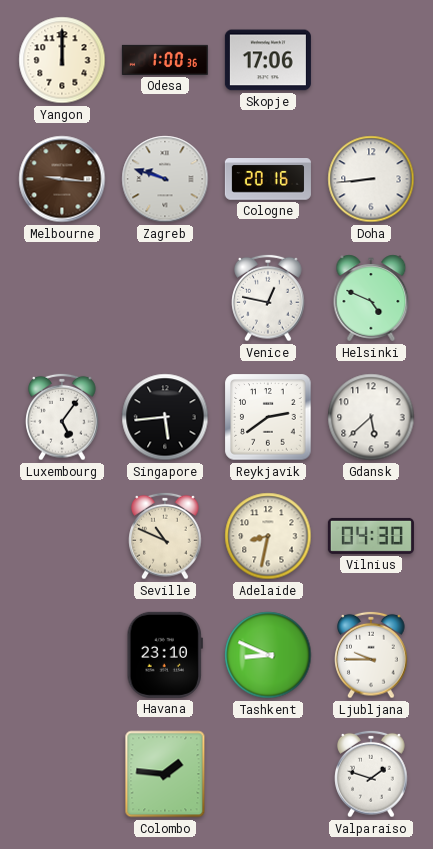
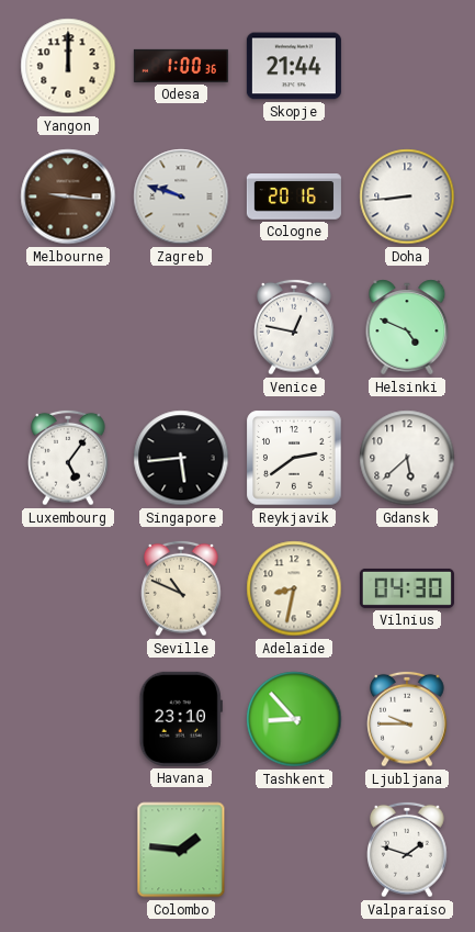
Skopje: 17:06 -> 21:44 (294, 66)
Tashkent: 8:49 -> 8:53 (294, 719)
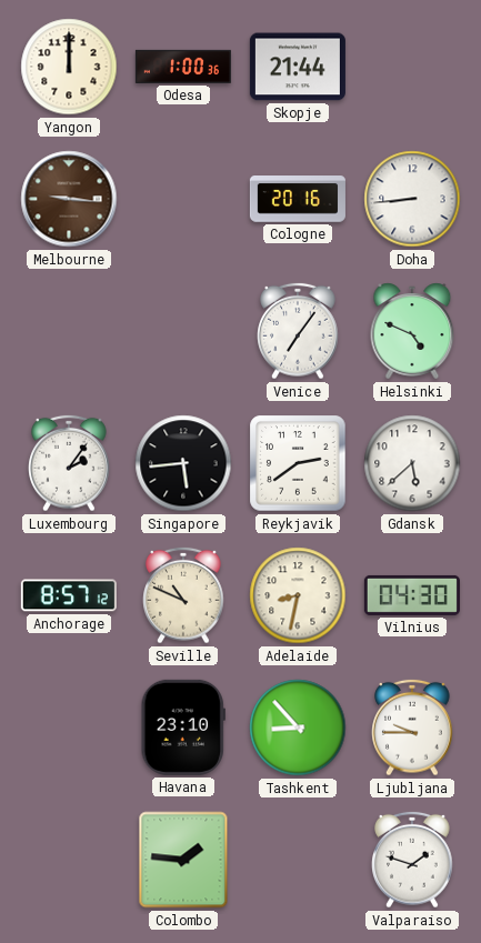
Zagreb: 9:48 -> none (181, 196)
Venice: 12:47 -> 7:06 (298, 331)
Luxembourg: 5:06 -> 2:06 (69, 463)
Anchorage: none -> 8:57 (69, 595)
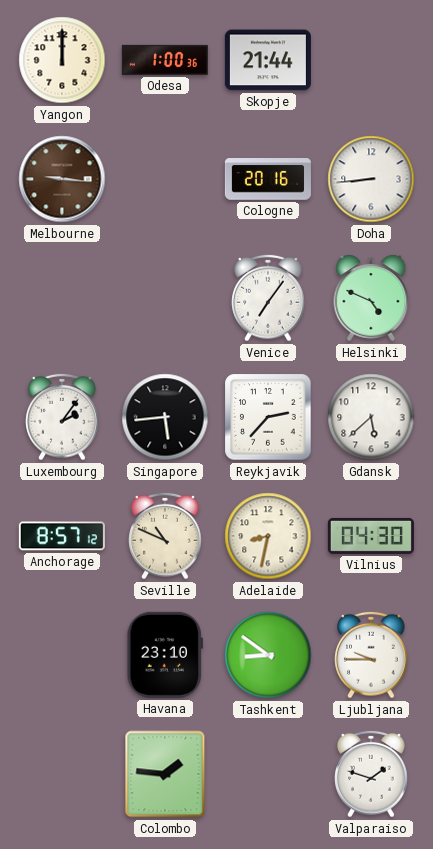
Reykjavik: 2:39 -> 2:37 (268, 417)
Tashkent: 8:53 -> 8:51 (268, 655)
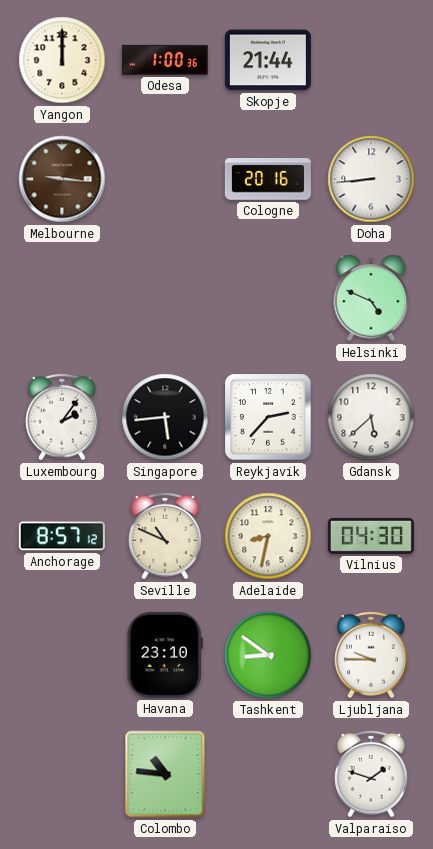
Venice: 7:06 -> none (268, 298)
Colombo: 1:46 -> 10:46 (165, 774)
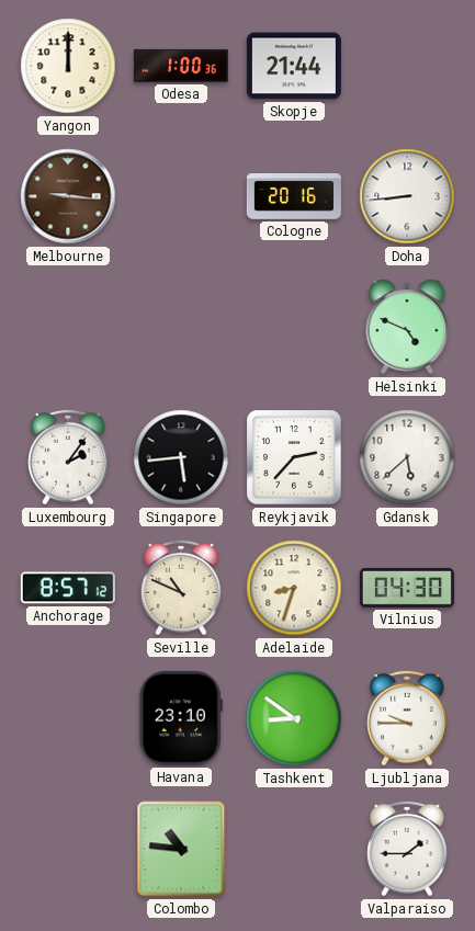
Adelaide: 8:32 -> 8:33 (294, 588)
Valparaiso: 1:48 -> 1:45 (407, 849)
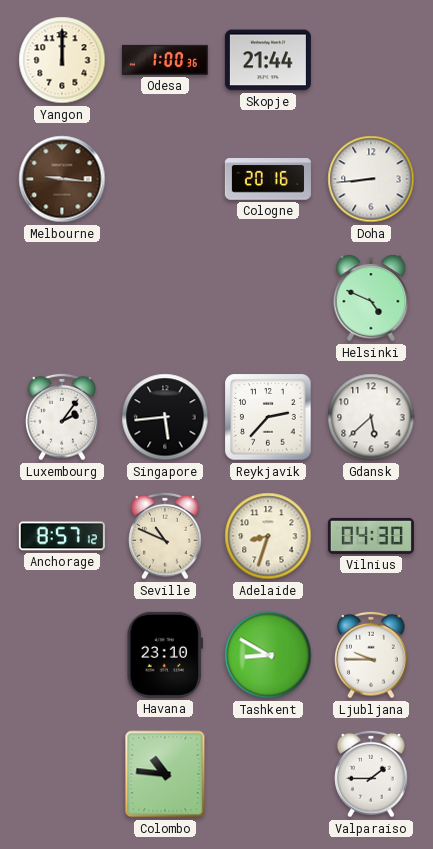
Tashkent: 8:51 -> 8:50 (268, 655)
